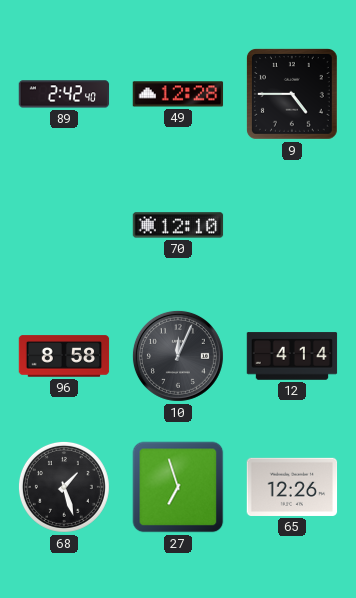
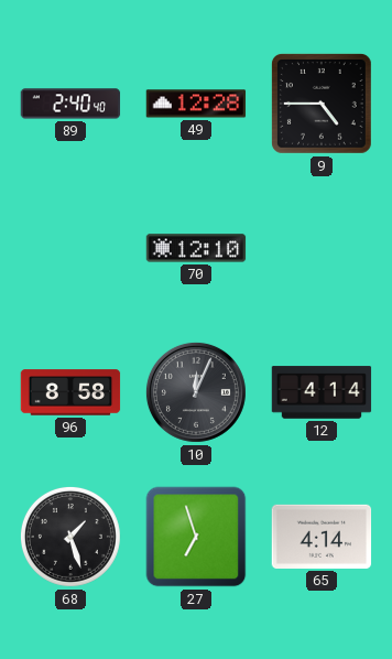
89: 2:42 -> 2:40 (70, 104)
65: 12:26 -> 4:14 (322, 537)
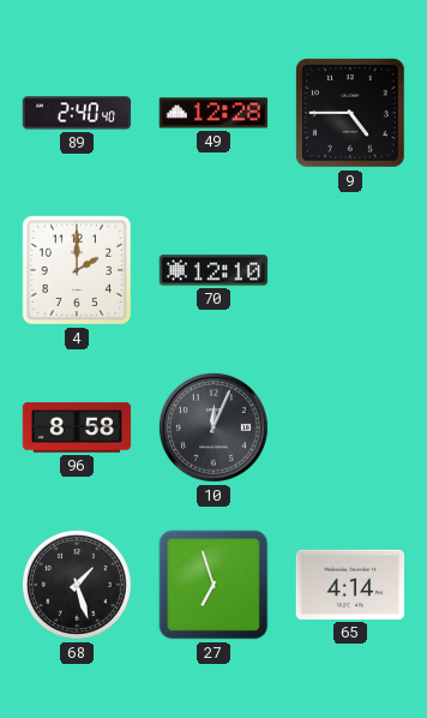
4: none -> 2:00 (77, 270)
12: 4:14 -> none (322, 392)
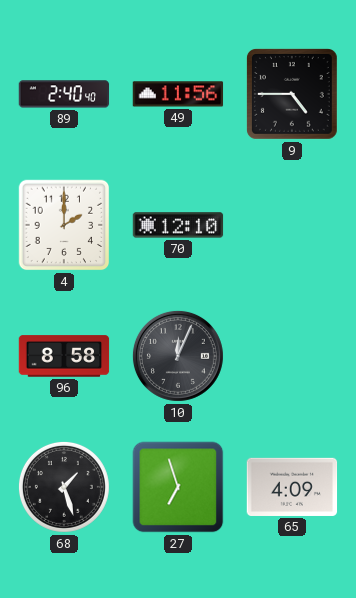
49: 12:28 -> 11:56 (178, 94)
65: 4:14 -> 4:09 (292, 487)
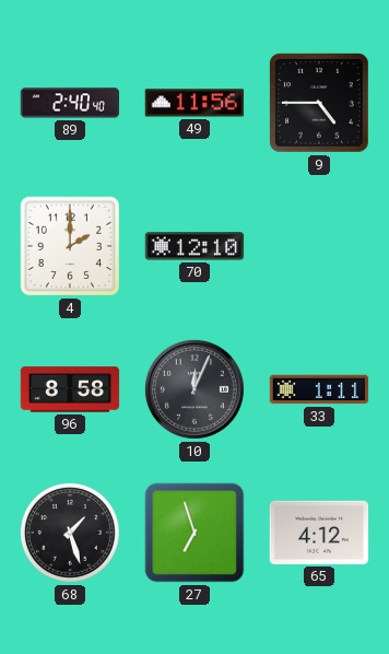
33: none -> 1:11 (319, 389)
65: 4:09 -> 4:12 (319, 533)
